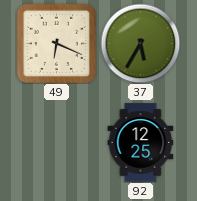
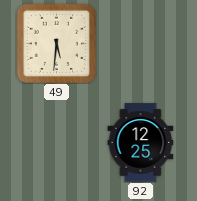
49: 6:19 -> 5:31 (56, 43)
37: 5:35 -> none (140, 43)
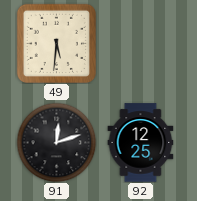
91: none -> 12:12 (56, 142)
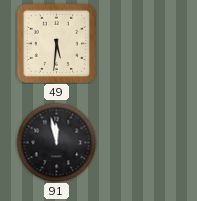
91: 12:12 -> 11:58 (56, 142)
92: 12:25 -> none (141, 143)
